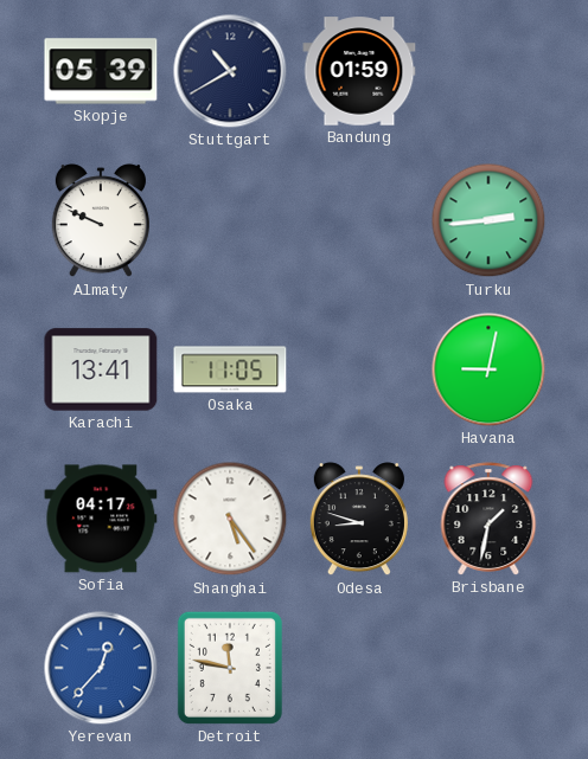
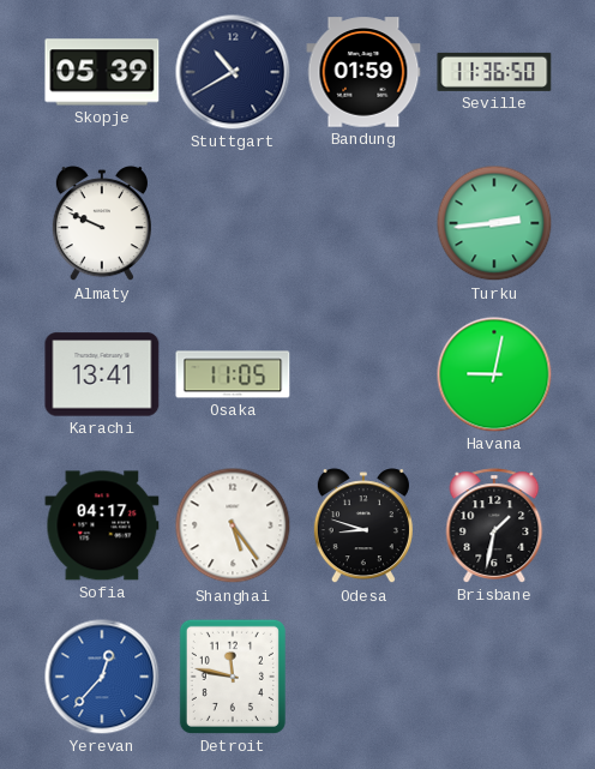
Seville: none -> 11:36 (494, 72)
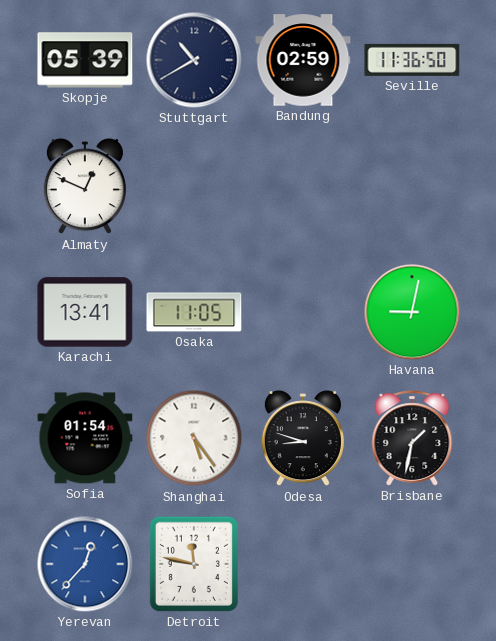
Bandung: 01:59 -> 02:59 (303, 60)
Almaty: 9:49 -> 12:49 (85, 187)
Turku: 2:44 -> none (494, 223)
Sofia: 04:17 -> 01:54 (85, 438)
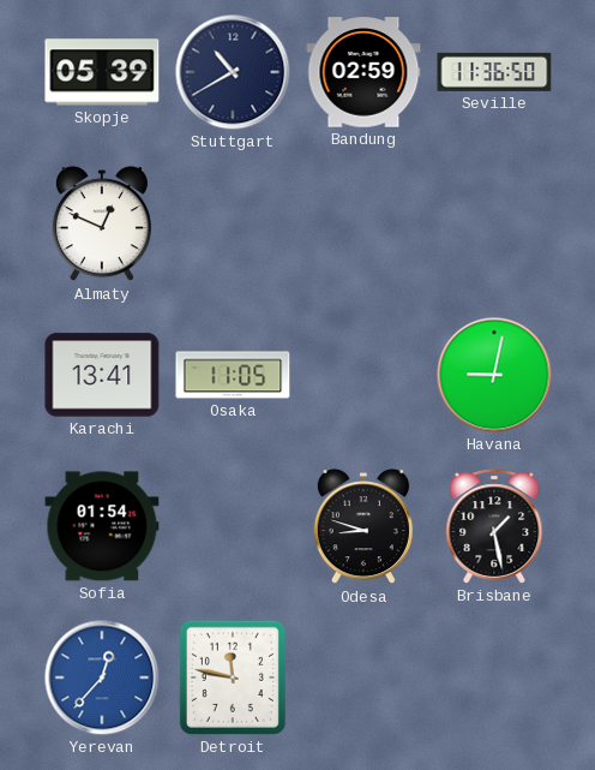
Shanghai: 5:24 -> none (194, 438)
Brisbane: 1:32 -> 1:28 (494, 526)
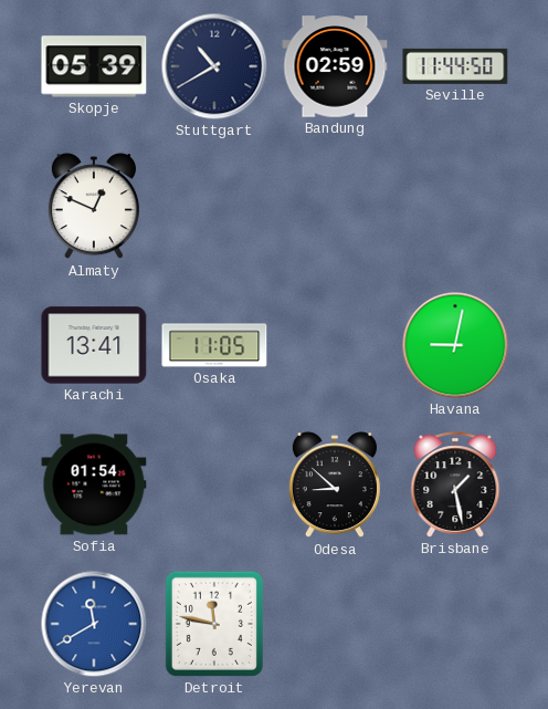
Seville: 11:36 -> 11:44 (455, 66)
Odesa: 8:48 -> 8:52 (335, 486)
Yerevan: 12:37 -> 11:40 (94, 624)
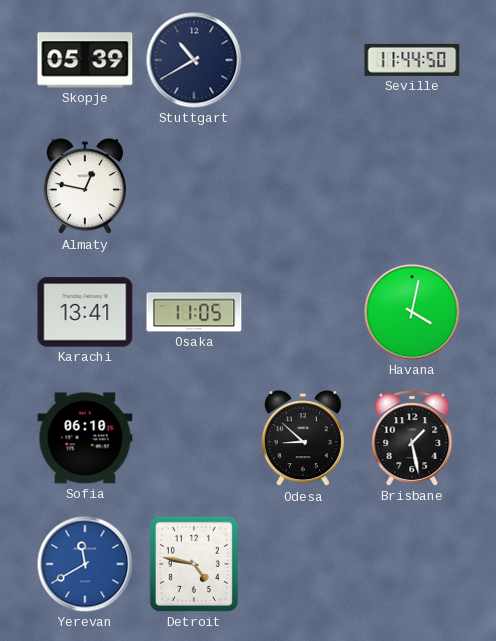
Bandung: 02:59 -> none (335, 66)
Almaty: 12:49 -> 12:47 (85, 187)
Havana: 9:02 -> 4:02 (412, 312)
Sofia: 01:54 -> 06:10 (85, 438)
Detroit: 11:47 -> 4:47 (194, 564)
